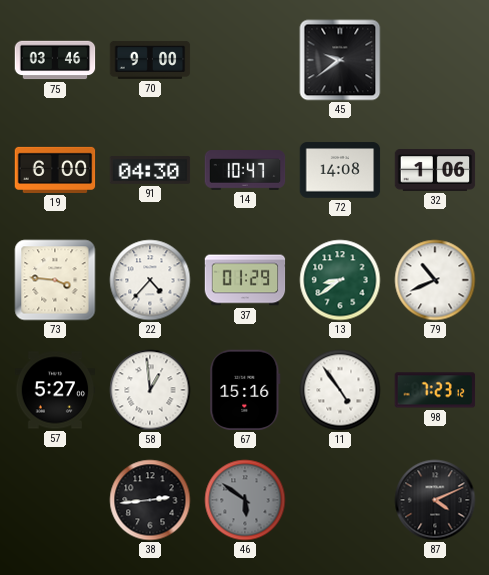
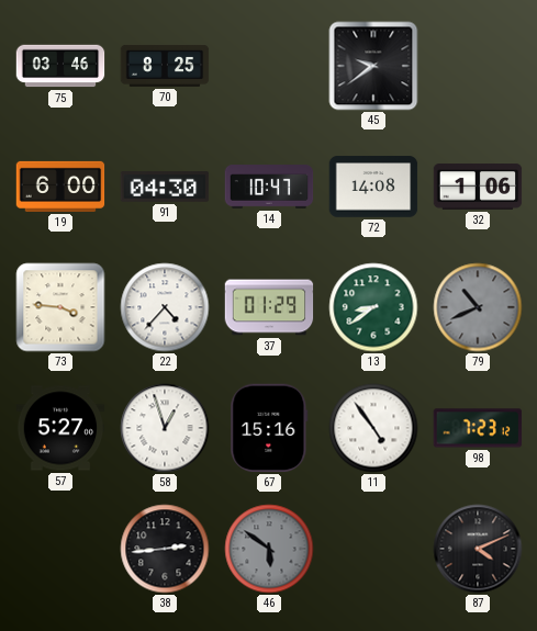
70: 9:00 -> 8:25 (165, 66)
79 dial: white -> grey (478, 307)
58: 12:59 -> 12:57 (165, 428)
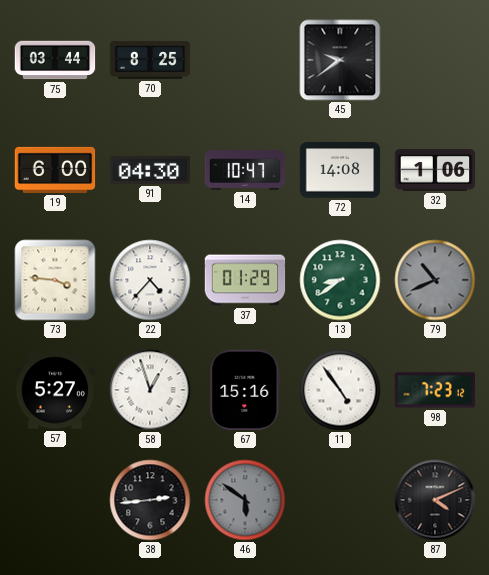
75: 03:46 -> 03:44 (55, 60)
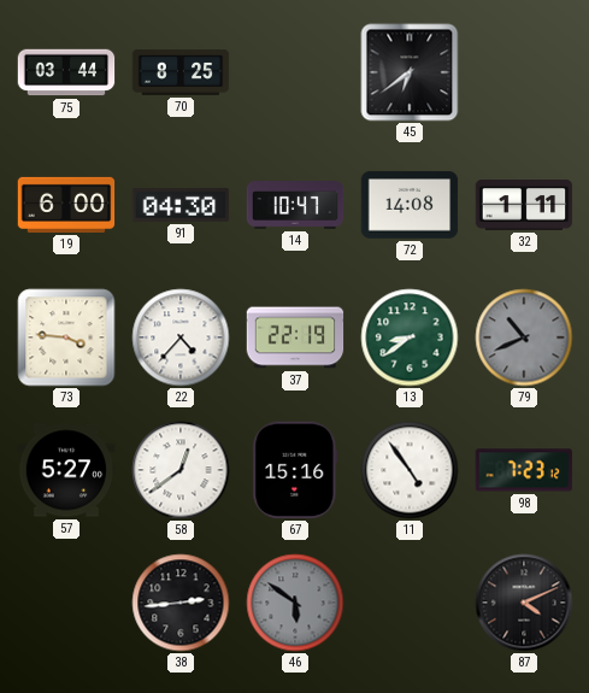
45: 9:39 -> 6:39 (410, 72)
32: 1:06 -> 1:11 (524, 205)
37: 01:29 -> 22:19 (295, 337)
58: 12:57 -> 12:39 (181, 470)
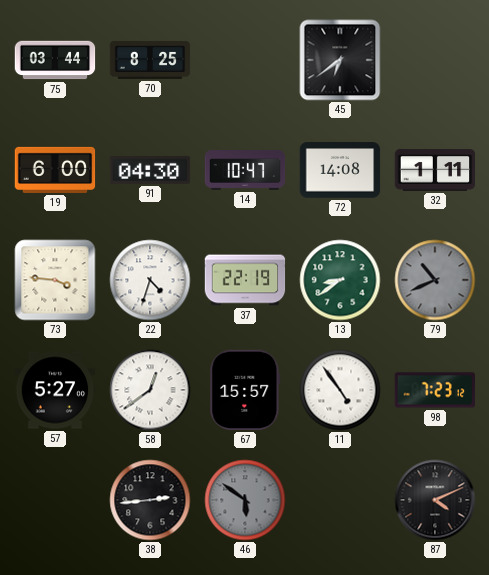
22: 4:37 -> 4:33 (150, 280)
67: 15:16 -> 15:57 (245, 390)
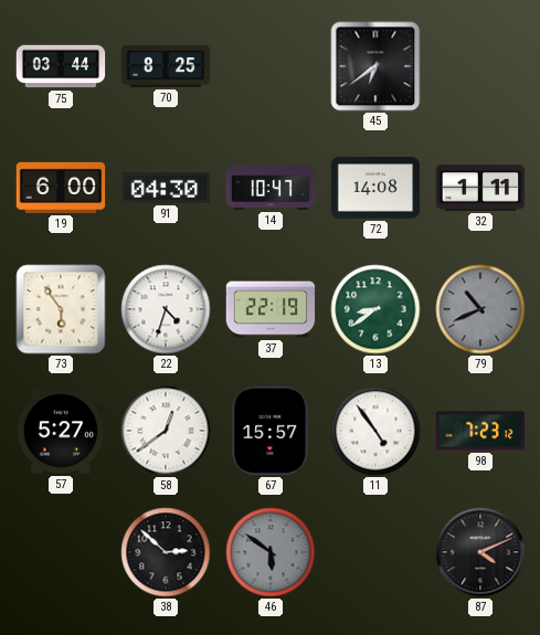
73: 3:46 -> 5:54 (61, 309)
38: 2:44 -> 2:52 (166, 552)
